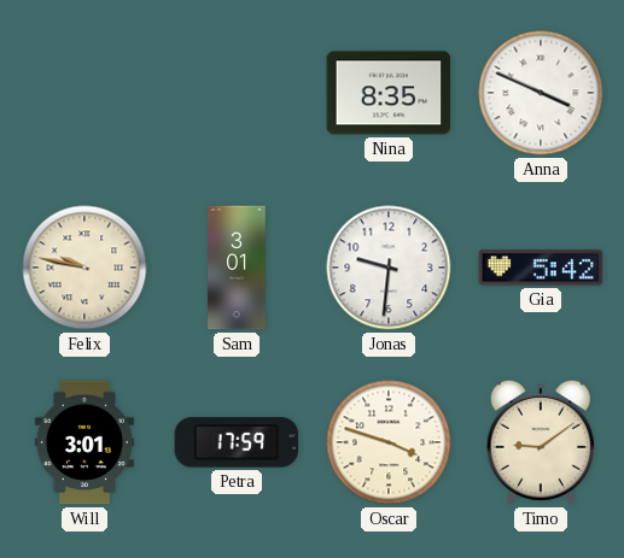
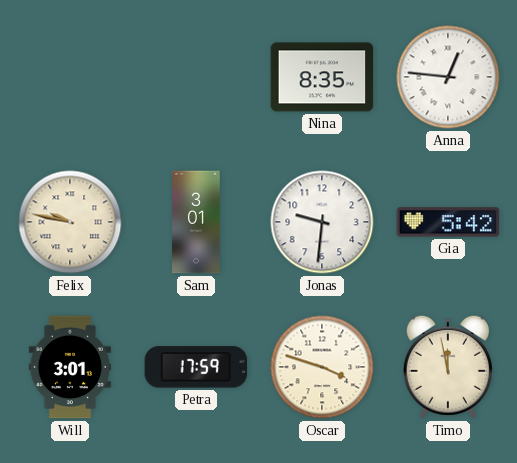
Anna: 3:49 -> 12:46 (448, 77)
Timo: 9:09 -> 11:58 (448, 367)
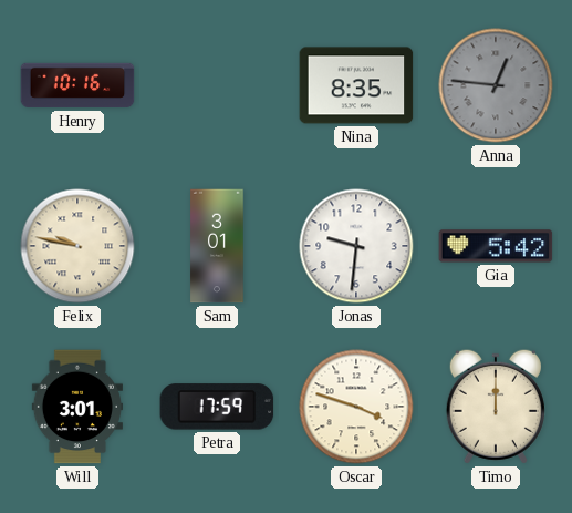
Henry: none -> 10:16 (77, 85)
Anna dial: white -> grey (496, 85)
Timo: 11:58 -> 12:00 (496, 407)
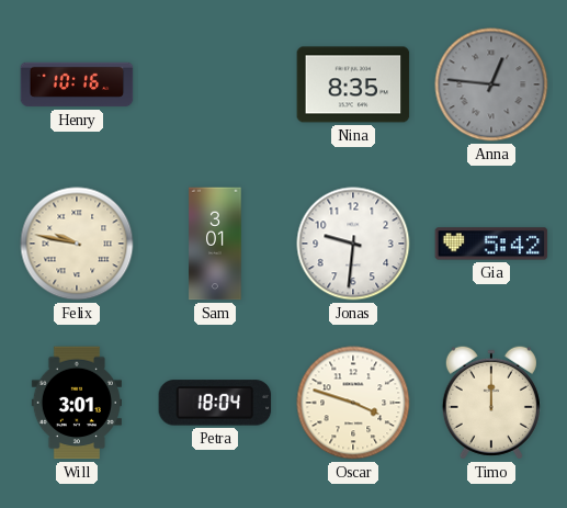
Petra: 17:59 -> 18:04 (215, 403)
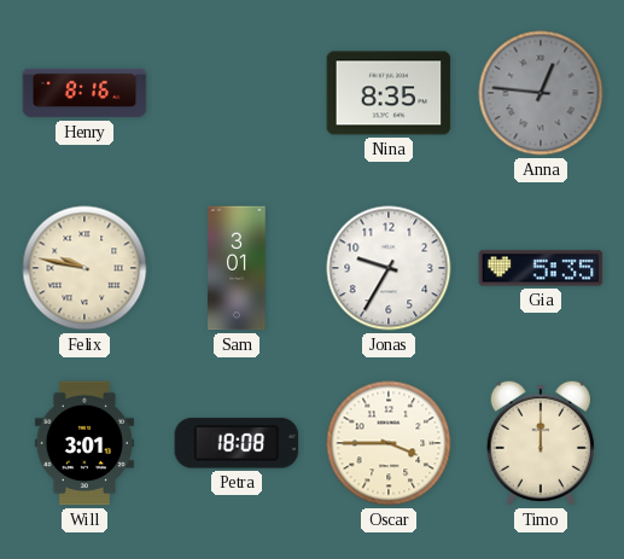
Henry: 10:16 -> 8:16 (84, 93)
Jonas: 9:31 -> 9:35 (389, 268)
Gia: 5:42 -> 5:35 (541, 268)
Petra: 18:04 -> 18:08 (237, 443)
Oscar: 3:48 -> 3:45 (389, 443)
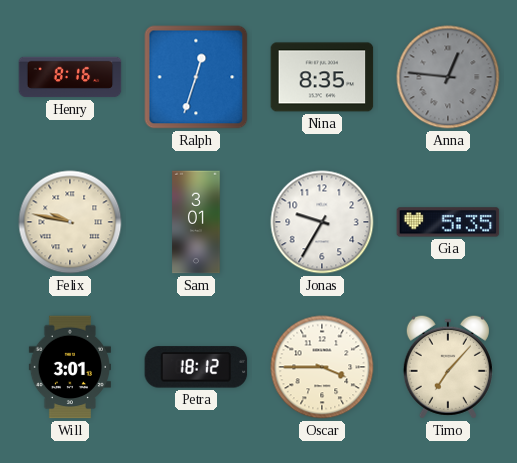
Ralph: none -> 12:33 (196, 77)
Petra: 18:08 -> 18:12 (196, 367)
Timo: 12:00 -> 7:07 (448, 367)
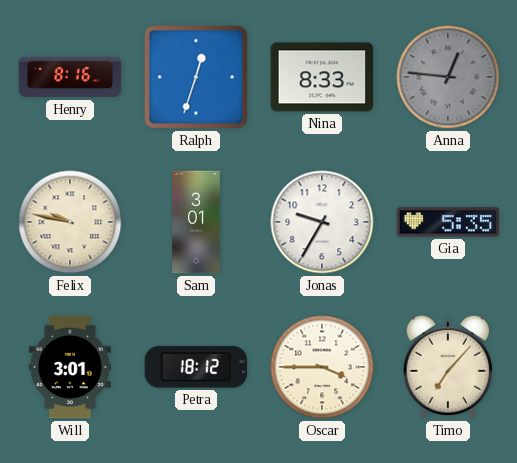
Nina: 8:35 -> 8:33 (322, 77)
